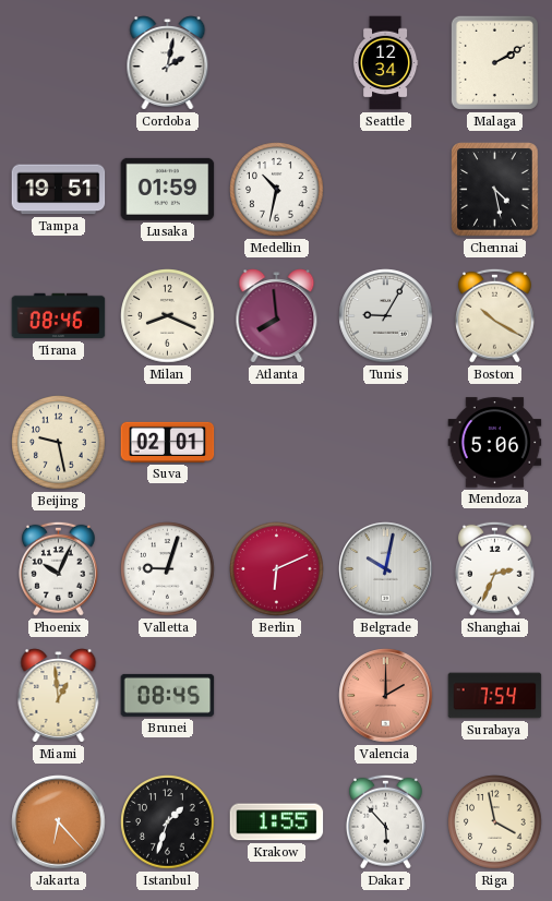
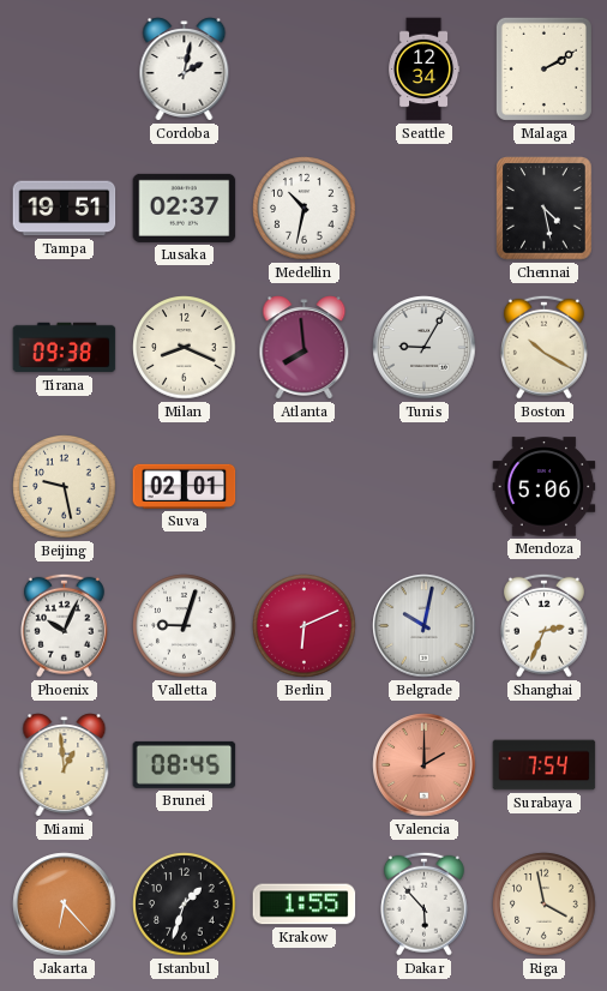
Lusaka: 01:59 -> 02:37 (185, 208)
Tirana: 08:46 -> 09:38 (65, 348)
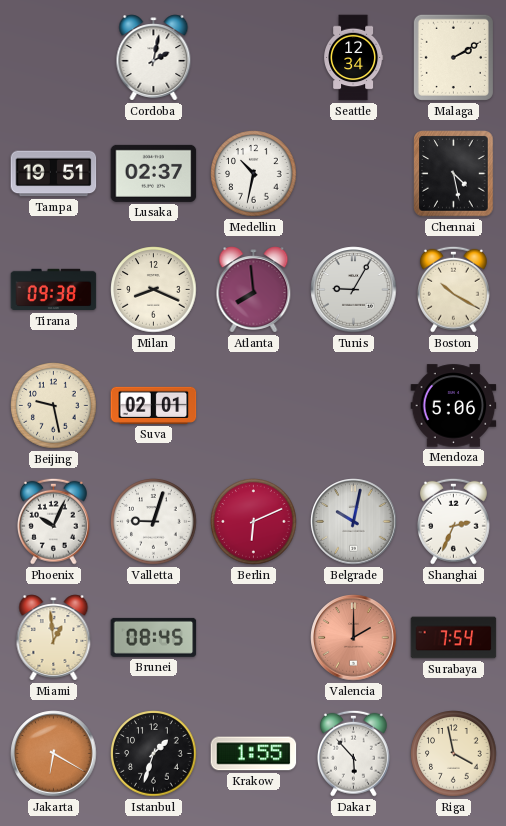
Jakarta: 6:23 -> 6:20 (54, 754)
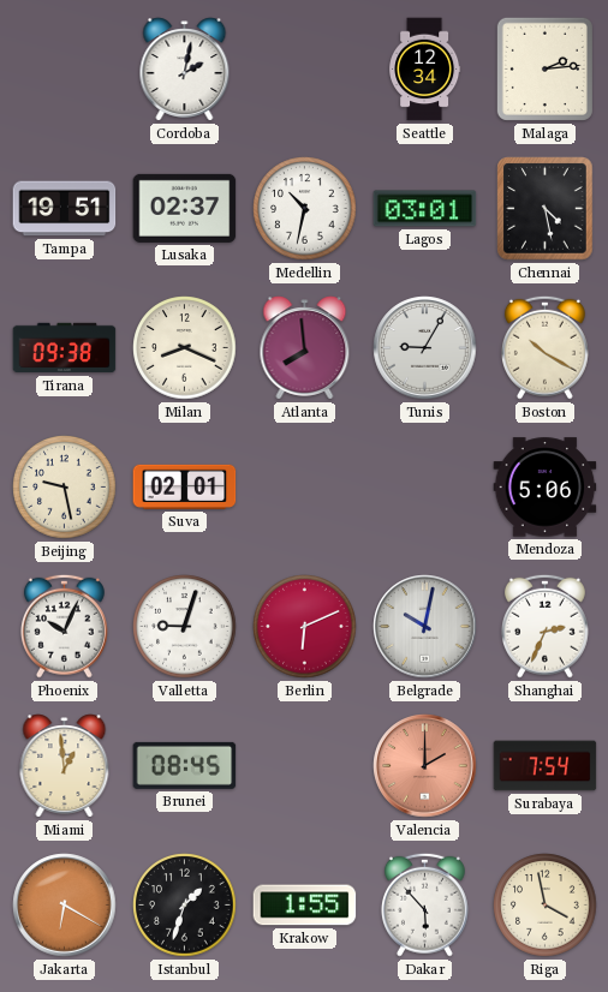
Malaga: 2:10 -> 2:14 (544, 68)
Lagos: none -> 03:01 (425, 209)
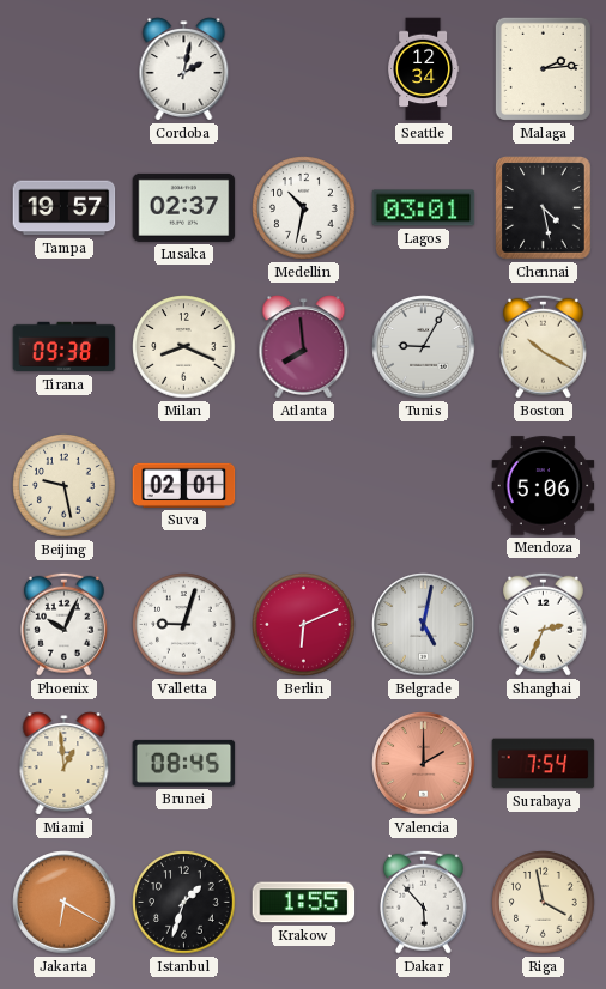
Tampa: 19:51 -> 19:57 (65, 208)
Belgrade: 10:02 -> 5:02 (424, 625)
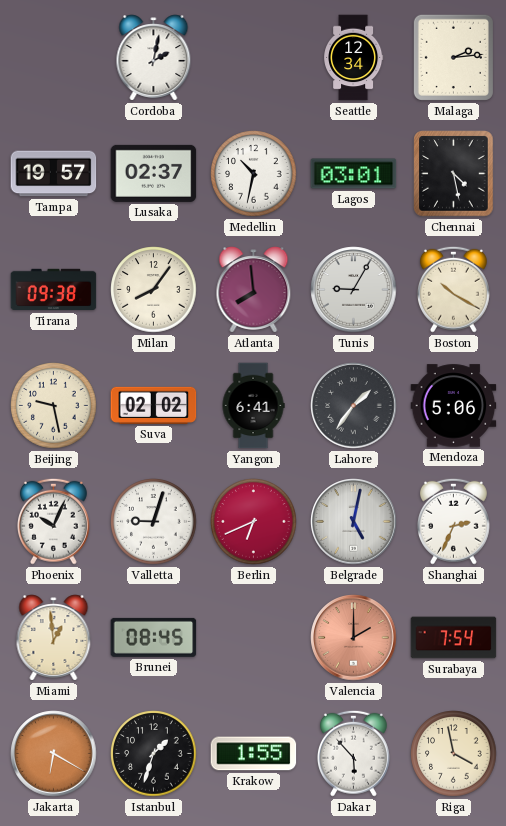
Milan: 8:19 -> 8:06 (154, 290)
Suva: 02:01 -> 02:02 (154, 405)
Yangon: none -> 6:41 (253, 406)
Lahore: none -> 1:36 (354, 406)
Berlin: 6:11 -> 6:41 (254, 522)
